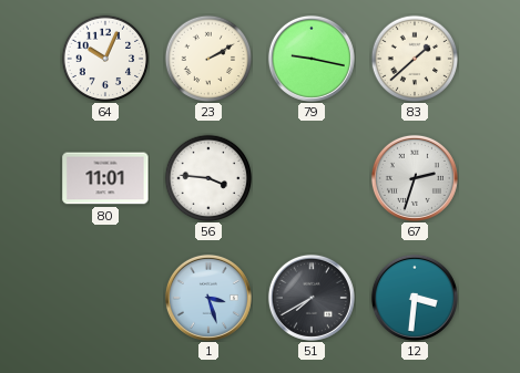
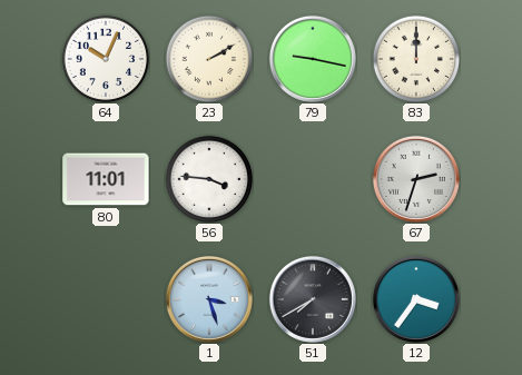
83: 1:38 -> 12:00 (416, 59)
12: 3:31 -> 3:36 (416, 299)
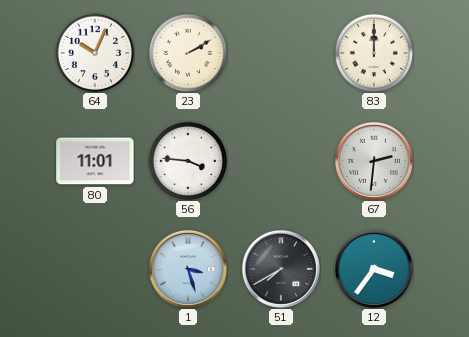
79: 9:17 -> none (313, 59)
67: 2:33 -> 2:31 (374, 161)
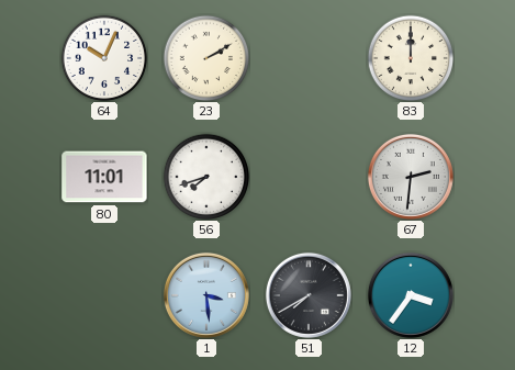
56: 3:46 -> 7:42 (206, 177)
1: 3:27 -> 3:29 (206, 295)
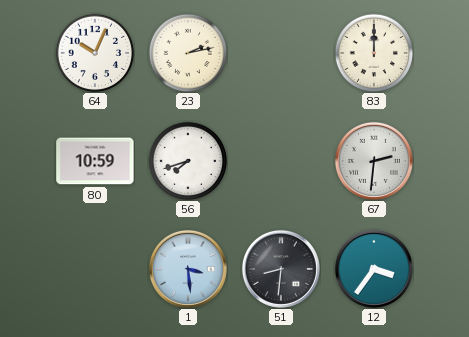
23: 2:10 -> 2:13 (188, 53)
80: 11:01 -> 10:59 (95, 161)
51: 7:40 -> 8:31 (281, 269)
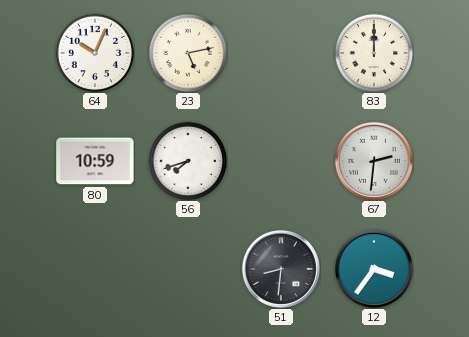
23: 2:13 -> 5:13 (188, 53)
1: 3:29 -> none (188, 269)
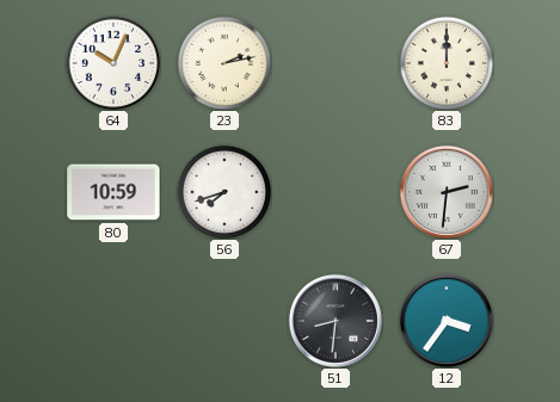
23: 5:13 -> 2:13 (224, 63)
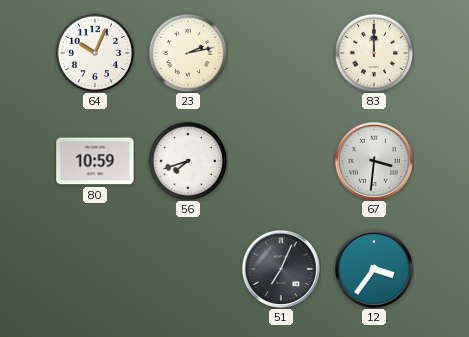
67: 2:31 -> 3:31 (374, 161)
51: 8:31 -> 7:04 (281, 269)
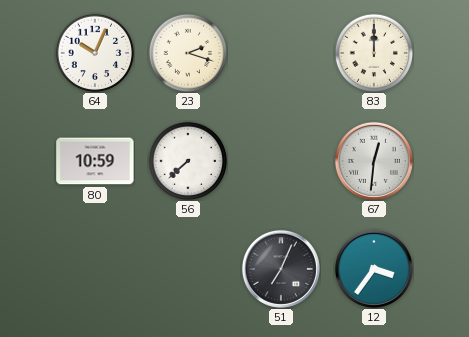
23: 2:13 -> 2:18 (188, 53)
56: 7:42 -> 7:38 (188, 161)
67: 3:31 -> 12:31 (374, 161)
